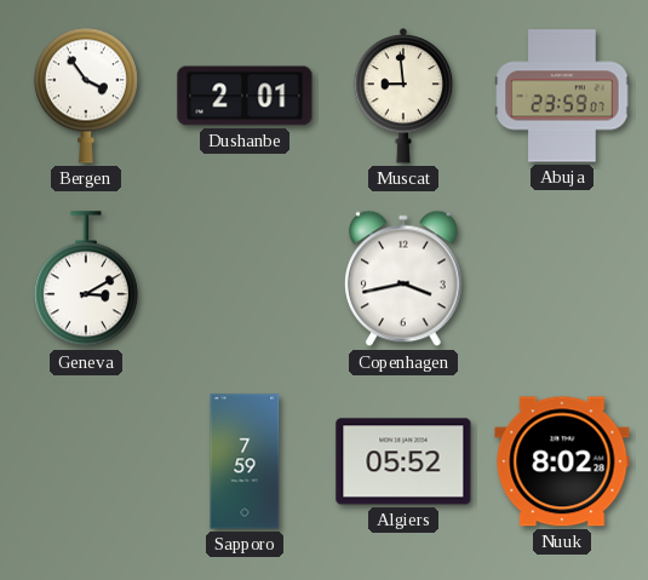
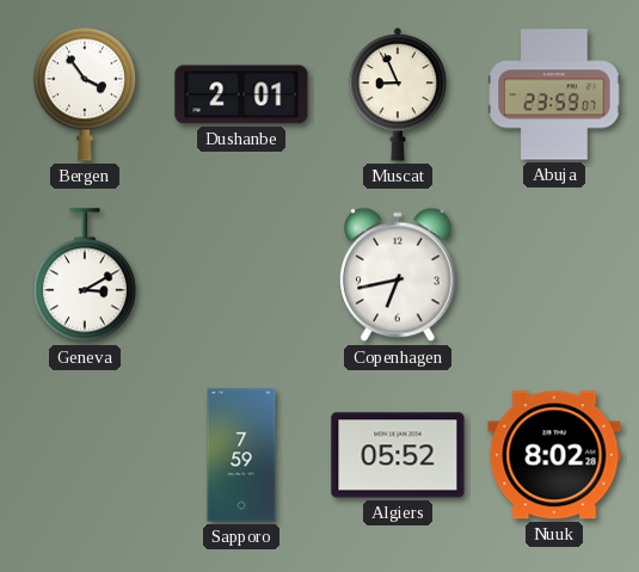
Muscat: 8:59 -> 8:56 (398, 94)
Copenhagen: 3:43 -> 6:43 (399, 275)
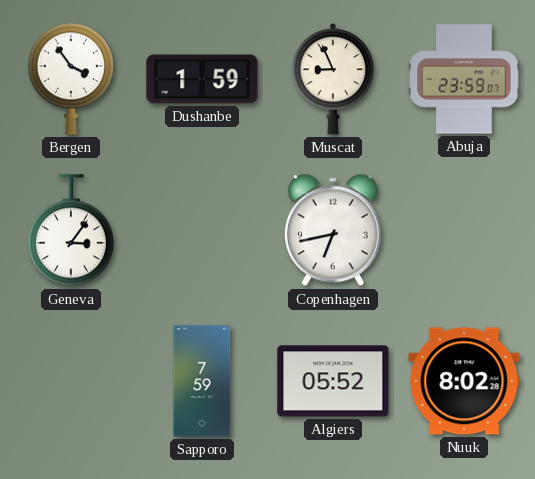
Dushanbe: 2:01 -> 1:59 (202, 79)
Geneva: 3:10 -> 3:06 (71, 231)
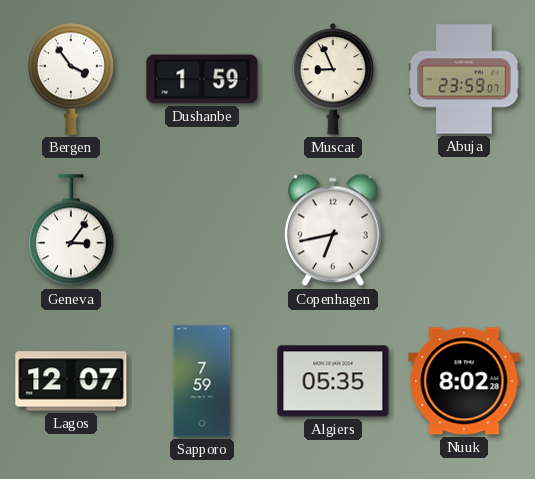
Lagos: none -> 12:07 (71, 381)
Algiers: 05:52 -> 05:35 (333, 381)
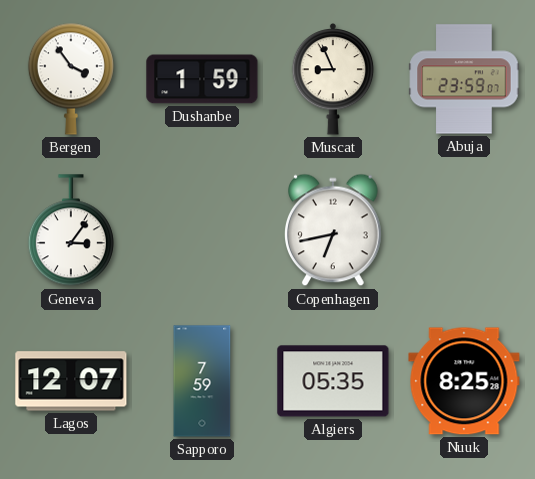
Nuuk: 8:02 -> 8:25 (464, 381)
